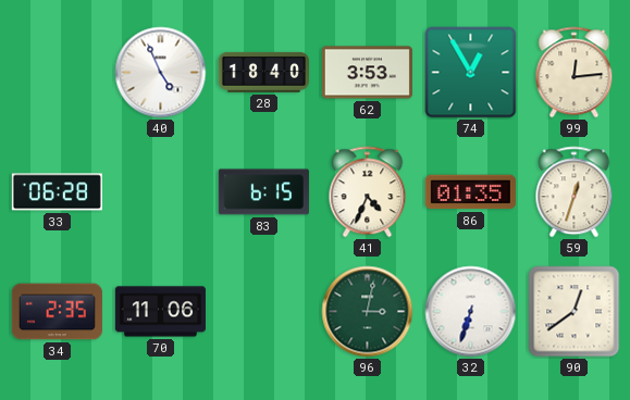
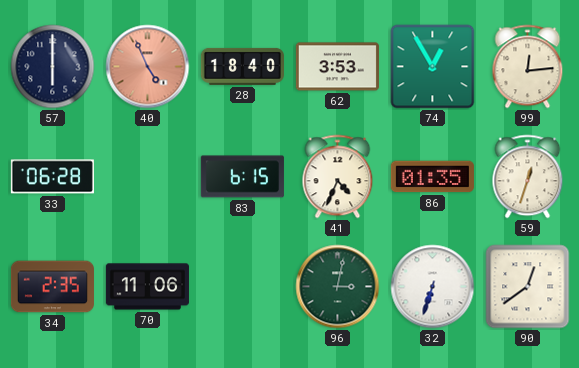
57: none -> 6:00 (53, 67)
40 dial: white -> salmon (148, 67)
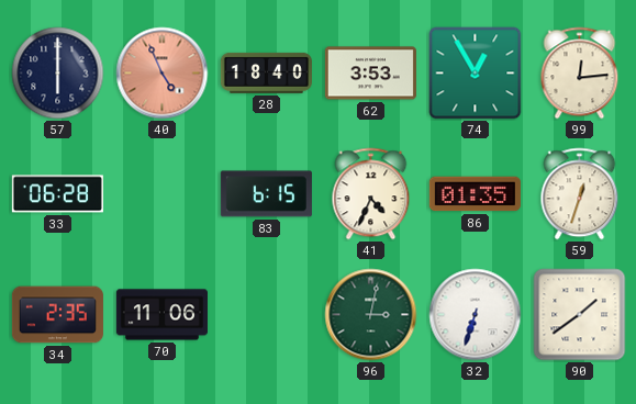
90: 12:39 -> 1:39 (580, 315)
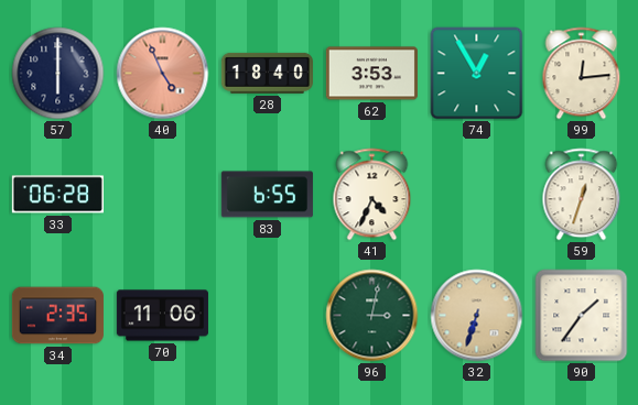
83: 6:15 -> 6:55 (267, 195)
86: 01:35 -> none (475, 194)
32 dial: white -> champagne (477, 316)
90: 1:39 -> 1:36 (582, 316)
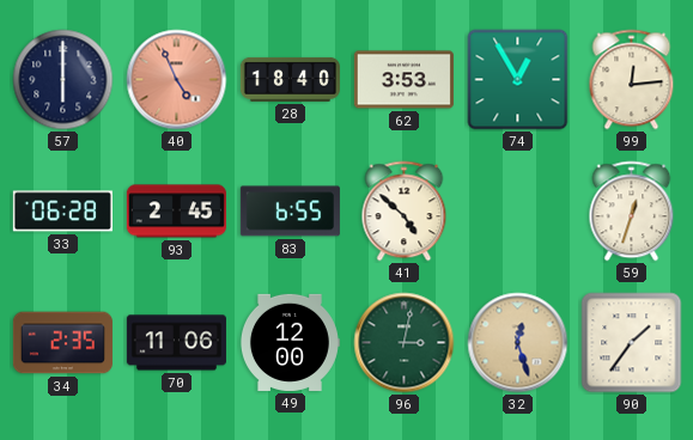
93: none -> 2:45 (176, 212)
41: 4:34 -> 4:52 (405, 212)
49: none -> 12:00 (290, 342)
32: 6:33 -> 12:27 (518, 343)
